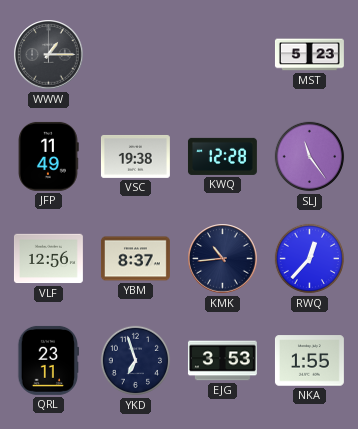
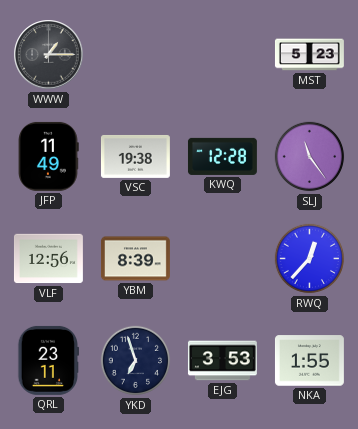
YBM: 8:37 -> 8:39 (135, 259)
KMK: 10:44 -> none (223, 259)
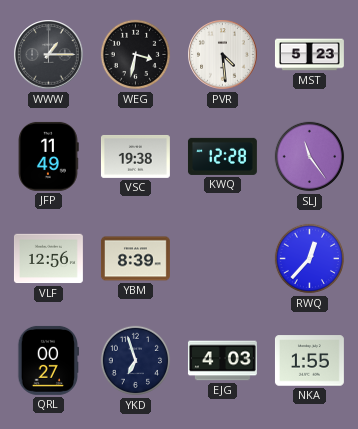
WEG: none -> 3:32 (136, 55)
PVR: none -> 4:29 (223, 55)
QRL: 23:11 -> 00:27 (48, 360)
EJG: 3:53 -> 4:03 (222, 361)
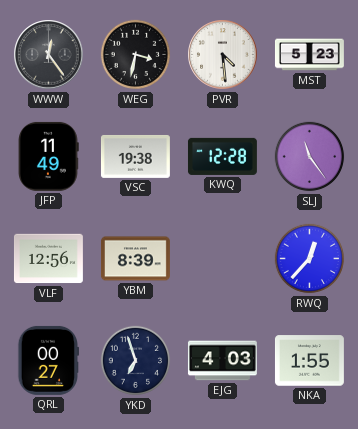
WWW: 1:15 -> 12:24 (49, 55)
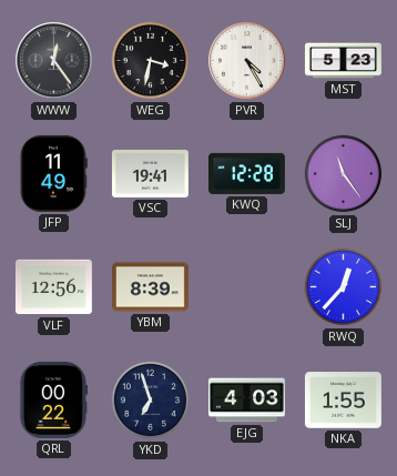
PVR: 4:29 -> 4:25 (247, 61)
VSC: 19:38 -> 19:41 (150, 173)
QRL: 00:27 -> 00:22 (53, 399)
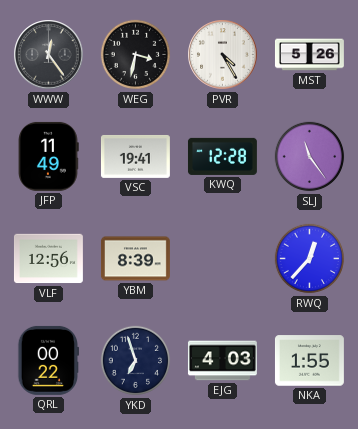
MST: 5:23 -> 5:26 (309, 55)
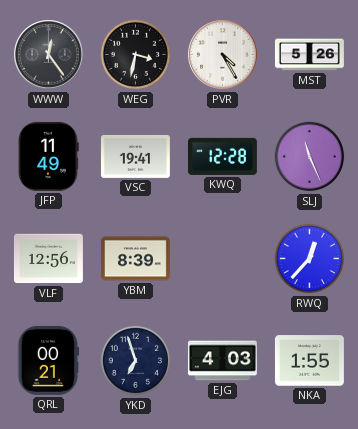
SLJ: 11:24 -> 11:26 (310, 157)
QRL: 00:22 -> 00:21 (48, 360)
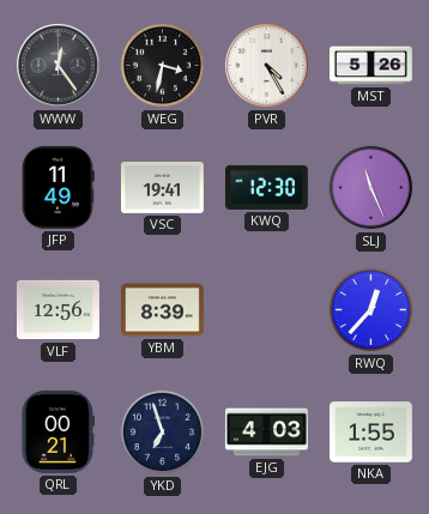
KWQ: 12:28 -> 12:30 (266, 187)
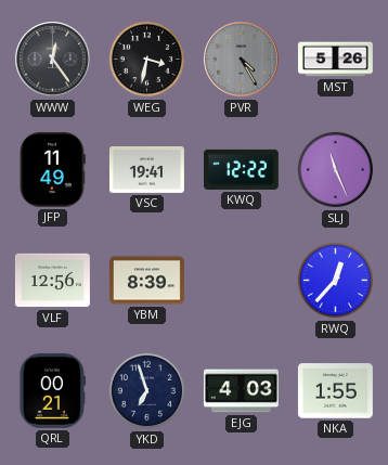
PVR dial: white -> grey (242, 60)
KWQ: 12:30 -> 12:22 (241, 169)
